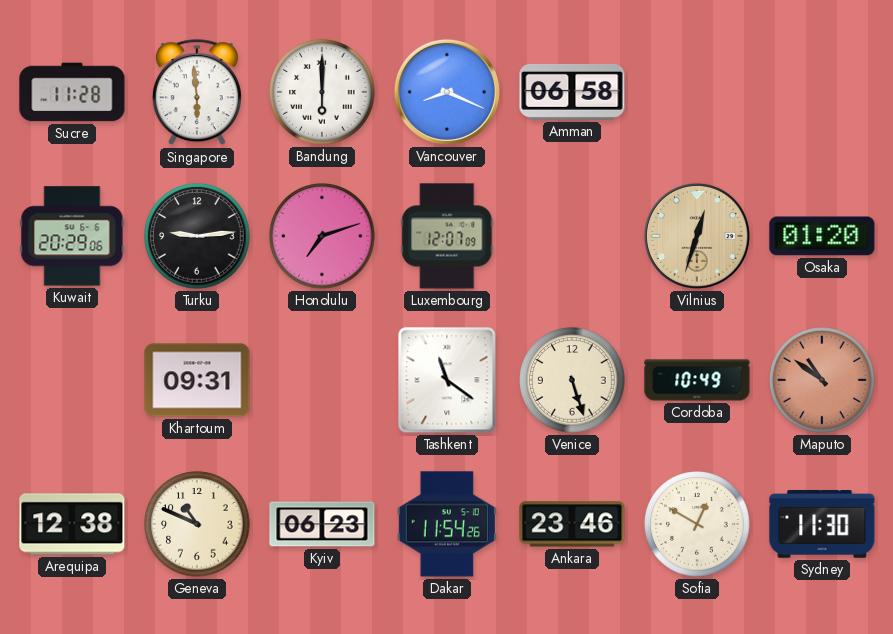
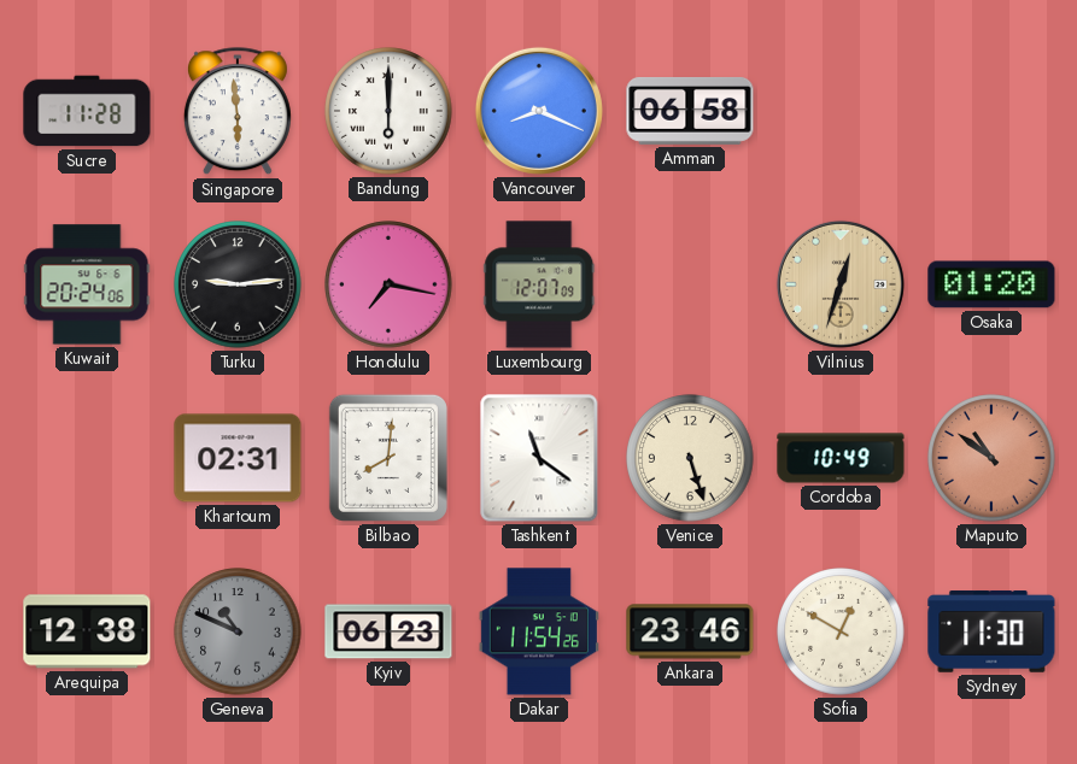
Kuwait: 20:29 -> 20:24 (87, 284)
Honolulu: 7:12 -> 7:17 (388, 284)
Khartoum: 09:31 -> 02:31 (238, 458)
Bilbao: none -> 8:01 (388, 458)
Geneva dial: cream -> grey (238, 631)
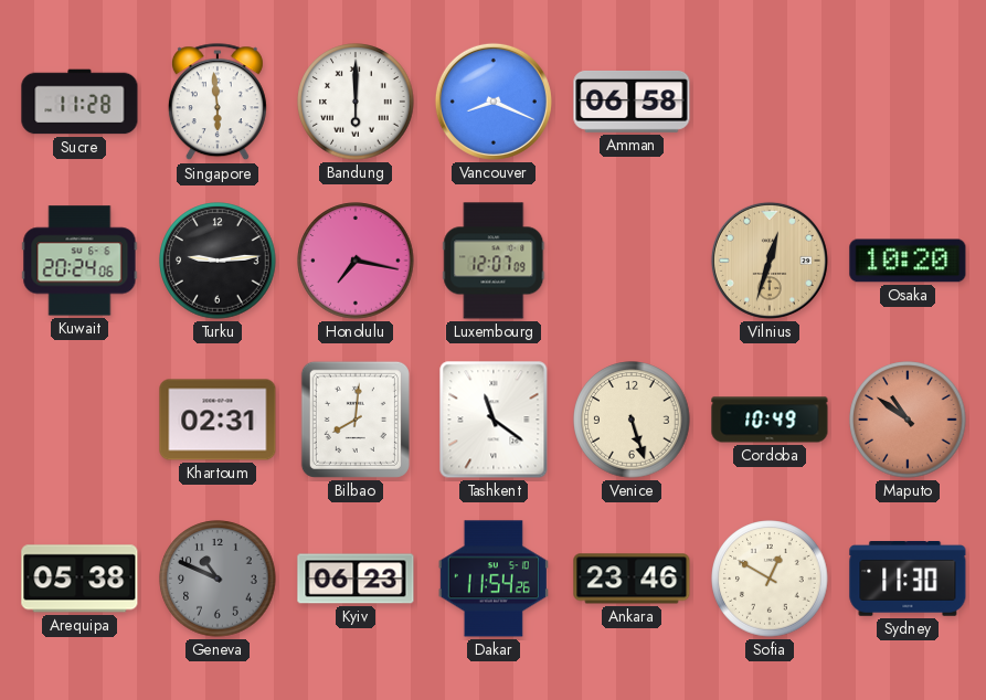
Osaka: 01:20 -> 10:20 (908, 261)
Arequipa: 12:38 -> 05:38 (79, 579)
